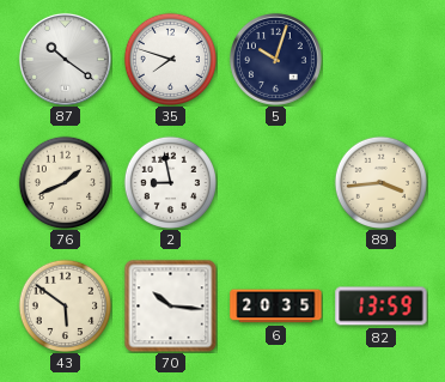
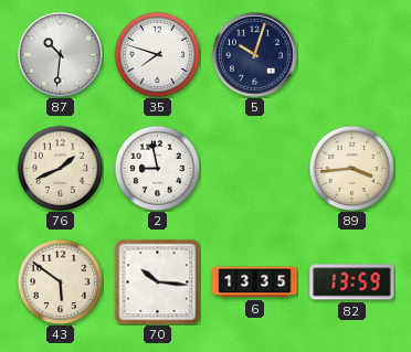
87: 10:21 -> 10:31 (60, 54)
6: 20:35 -> 13:35 (255, 282)
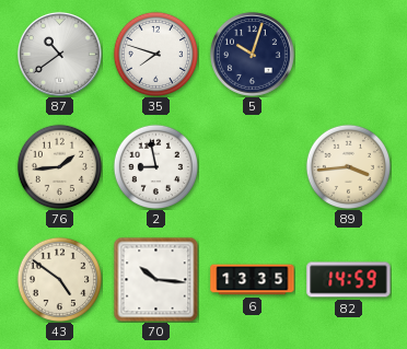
87: 10:31 -> 10:39 (59, 54)
76: 1:41 -> 1:44 (59, 166)
43: 5:51 -> 4:51 (59, 279)
82: 13:59 -> 14:59 (349, 280)
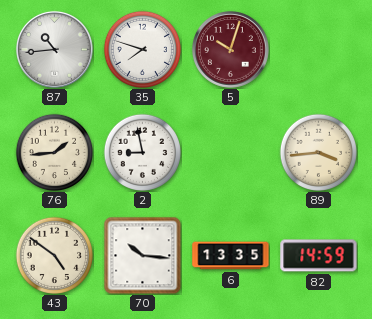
87: 10:39 -> 10:44 (54, 49)
5 dial: navy -> burgundy (230, 49)
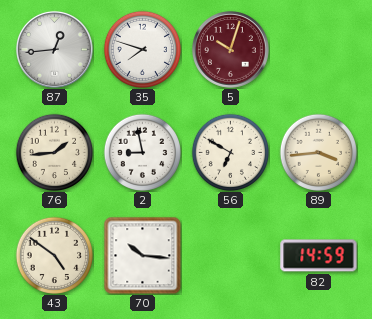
87: 10:44 -> 12:44 (54, 49)
56: none -> 6:50 (230, 152)
6: 13:35 -> none (231, 256)
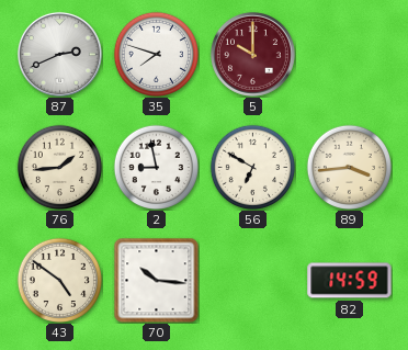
87: 12:44 -> 2:41 (59, 54)
5: 10:03 -> 10:00 (252, 54)
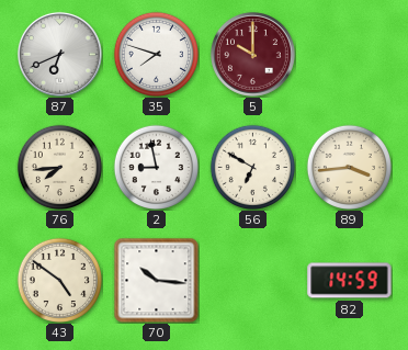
87: 2:41 -> 6:41 (59, 54)
76: 1:44 -> 7:44 (59, 167)
